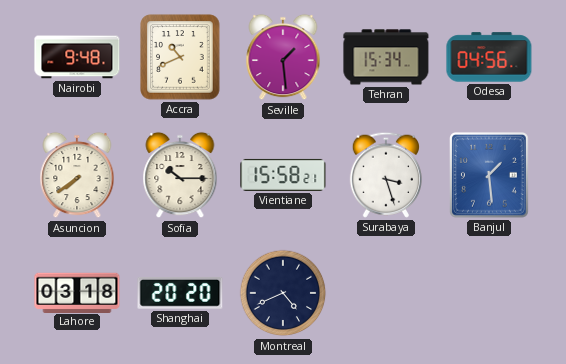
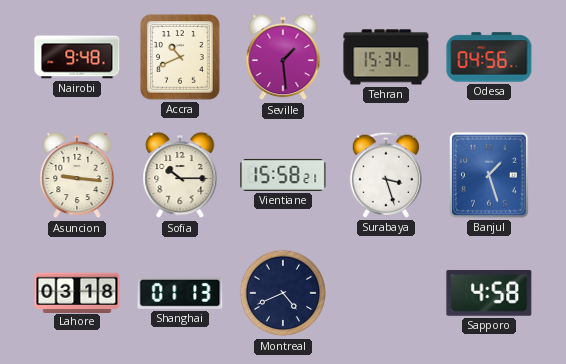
Asuncion: 7:39 -> 9:16 (77, 175)
Banjul: 1:29 -> 1:27 (490, 176)
Shanghai: 20:20 -> 01:13 (180, 293)
Sapporo: none -> 4:58 (489, 293)
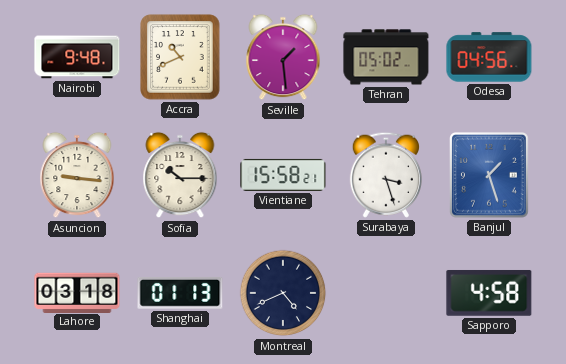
Tehran: 15:34 -> 05:02 (386, 57)
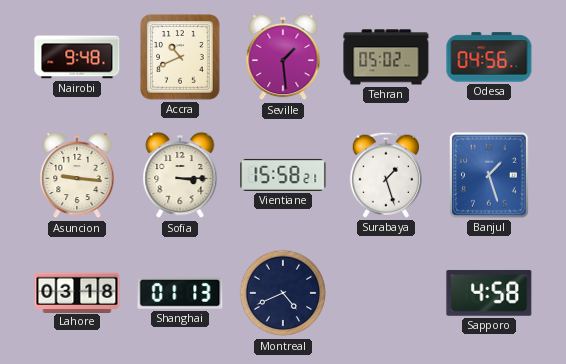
Sofia: 10:15 -> 3:15 (180, 175)
Surabaya: 3:27 -> 1:27 (386, 175)
